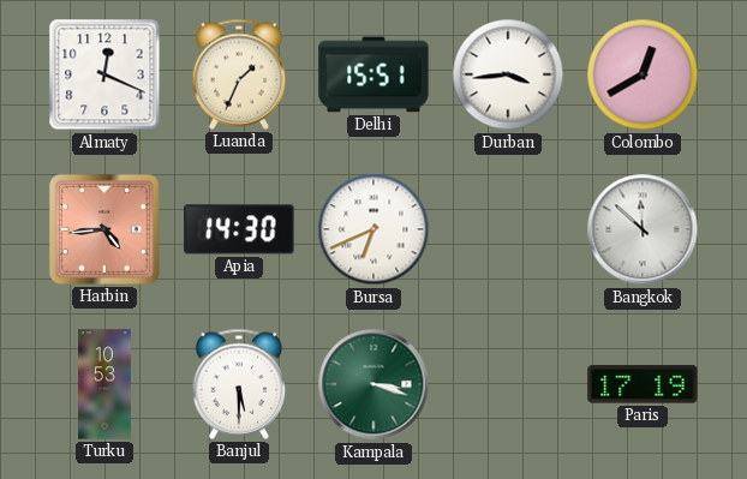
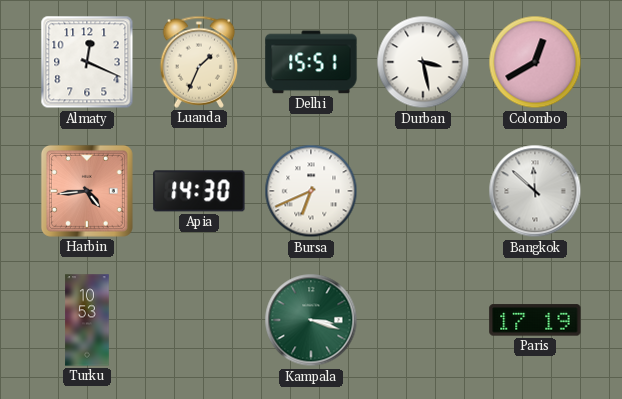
Durban: 3:44 -> 3:28 (423, 62)
Banjul: 5:30 -> none (239, 384)
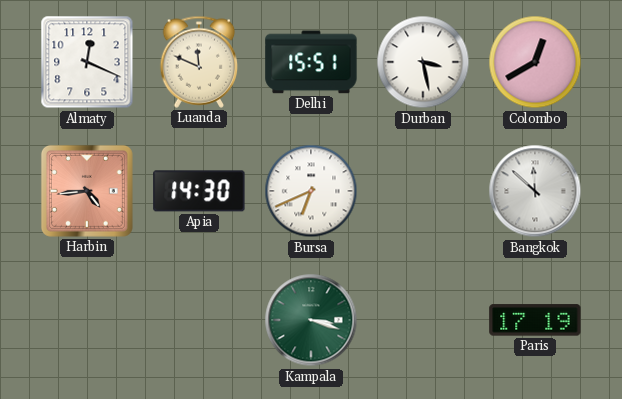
Luanda: 1:34 -> 11:49 (199, 62)
Turku: 10:53 -> none (87, 320)
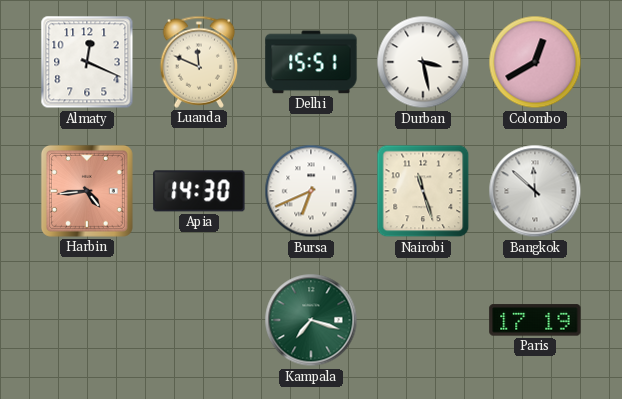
Nairobi: none -> 11:27 (423, 191)
Kampala: 3:18 -> 7:18 (311, 320)
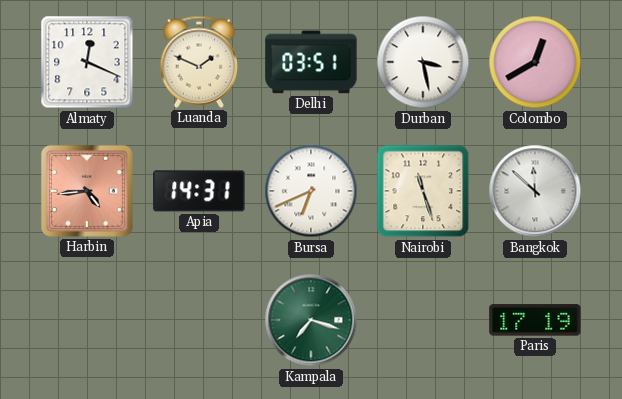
Luanda: 11:49 -> 1:49 (199, 62)
Delhi: 15:51 -> 03:51 (311, 62)
Apia: 14:30 -> 14:31 (199, 191)
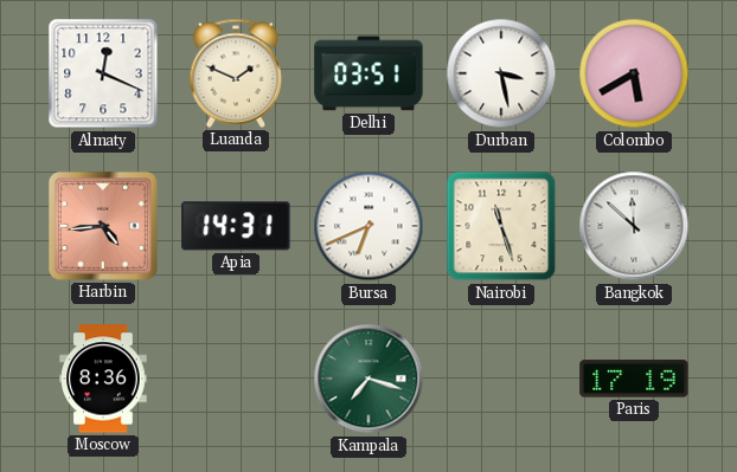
Colombo: 12:40 -> 5:40 (634, 73)
Moscow: none -> 8:36 (103, 379)
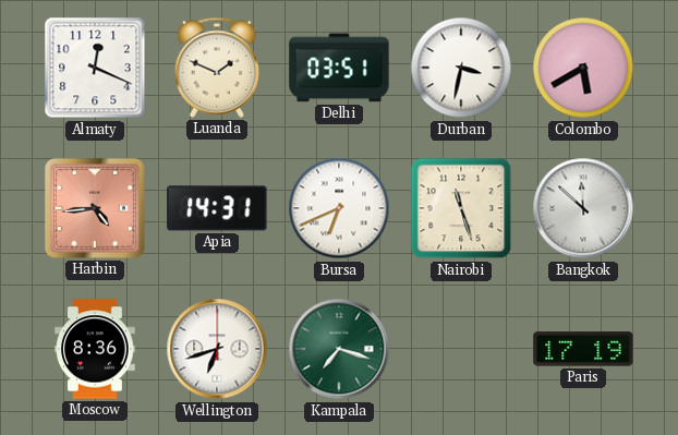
Durban: 3:28 -> 3:32 (461, 68)
Wellington: none -> 6:42 (217, 349)
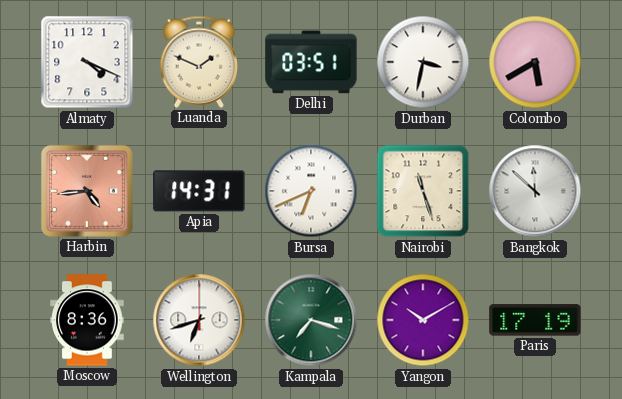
Almaty: 12:19 -> 4:19 (87, 62)
Yangon: none -> 10:10 (423, 320)
